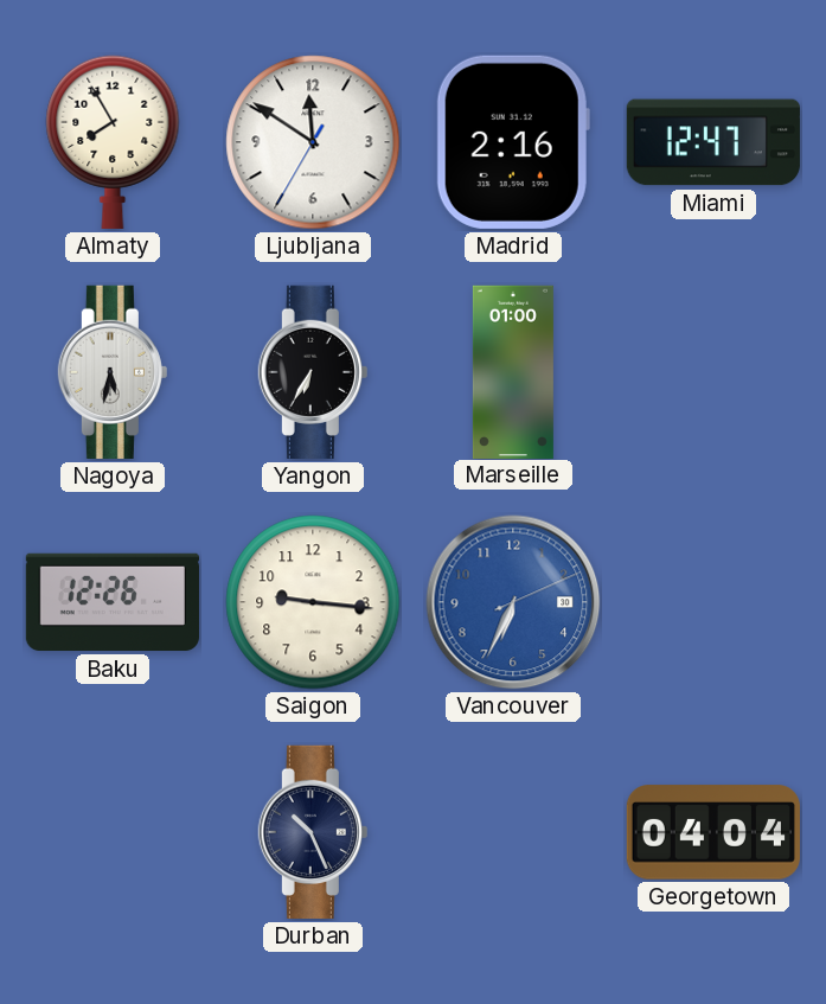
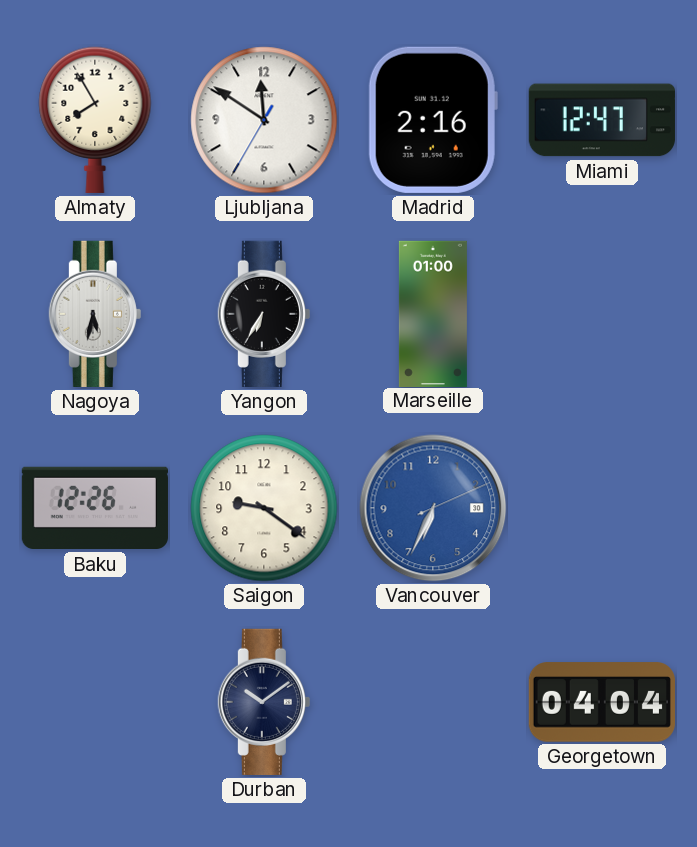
Saigon: 9:16 -> 9:21 (264, 508)
Durban: 10:26 -> 10:09 (264, 702)
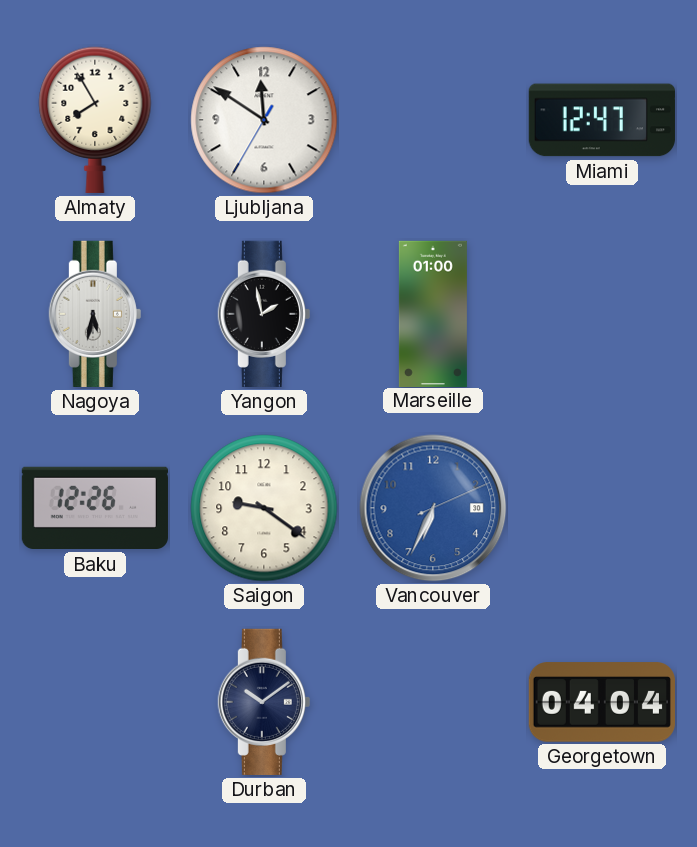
Madrid: 2:16 -> none (433, 120)
Yangon: 6:35 -> 1:58 (264, 314)
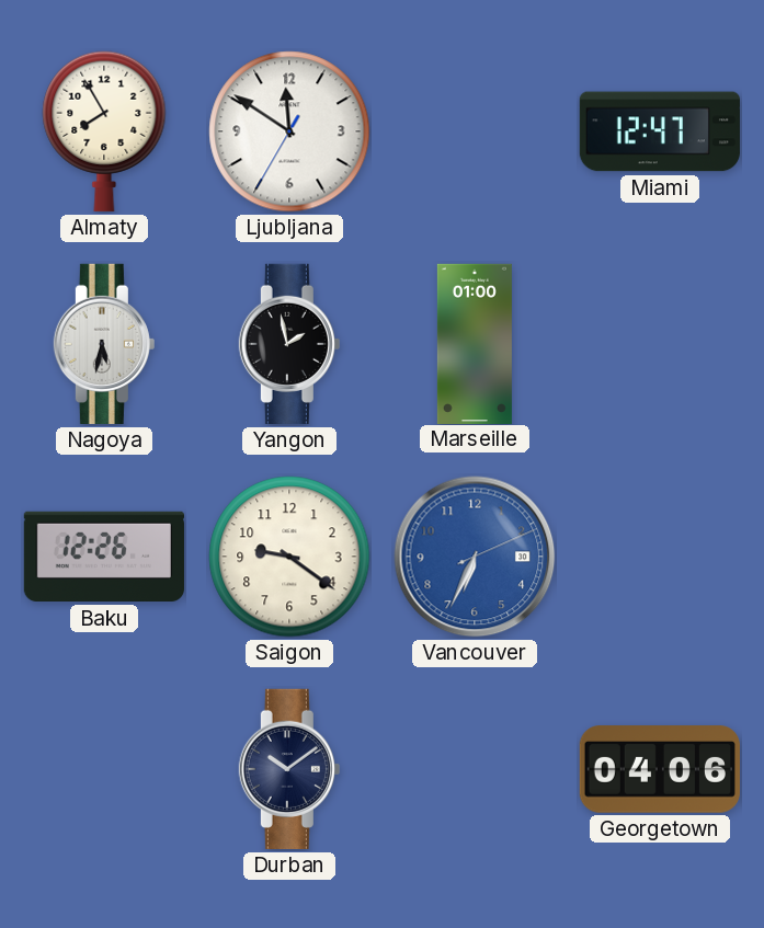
Georgetown: 04:04 -> 04:06 (660, 769)
